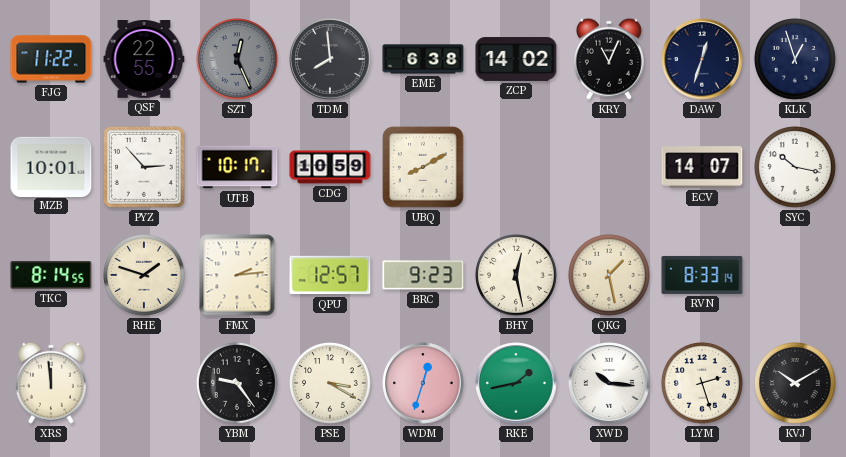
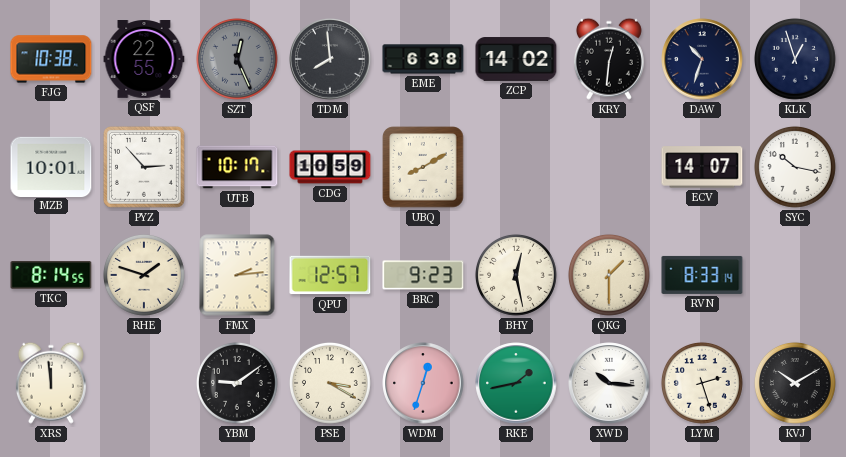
FJG: 11:22 -> 10:38 (51, 59)
KRY: 11:04 -> 12:31 (609, 59)
DAW: 12:33 -> 10:33 (702, 59)
QKG: 1:28 -> 1:30 (609, 275)
YBM: 9:24 -> 9:09 (237, 383)
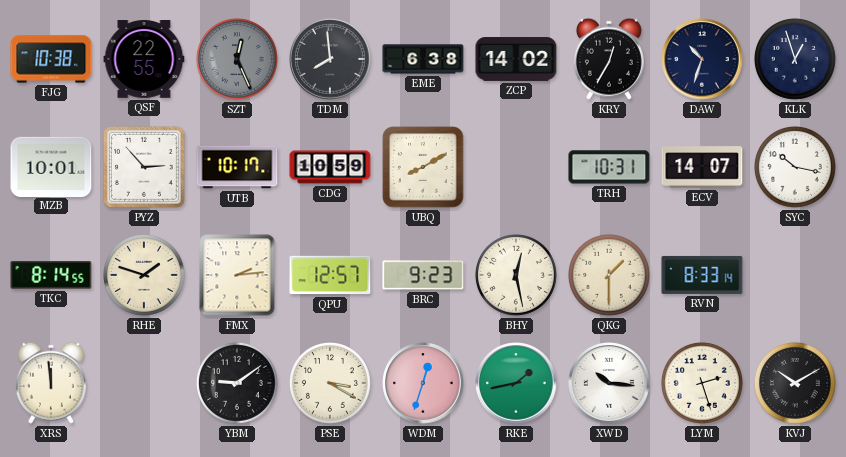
KRY: 12:31 -> 12:35 (609, 59)
TRH: none -> 10:31 (609, 167)
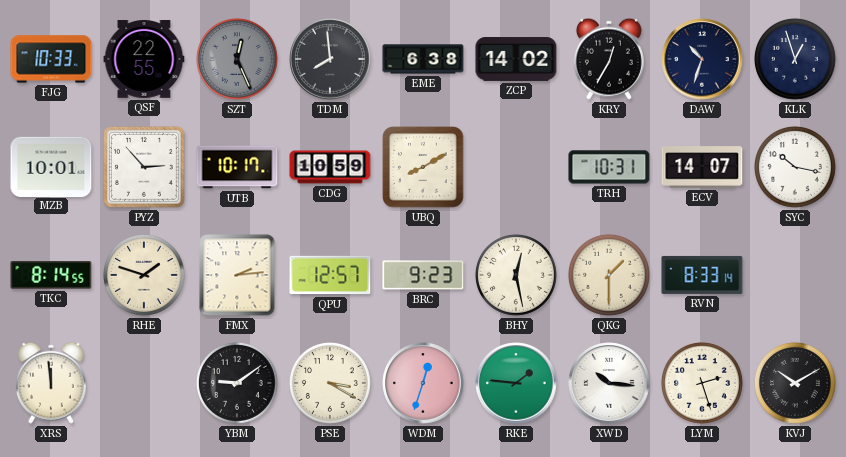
FJG: 10:38 -> 10:33 (51, 59)
RKE: 1:43 -> 1:46 (516, 383)
